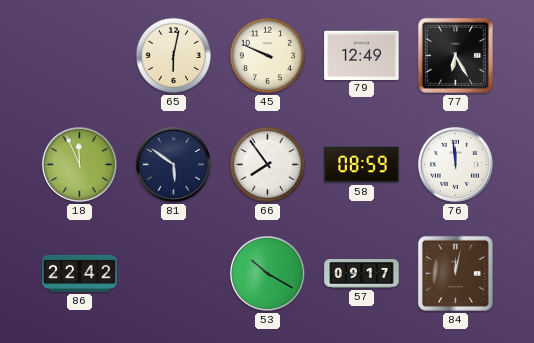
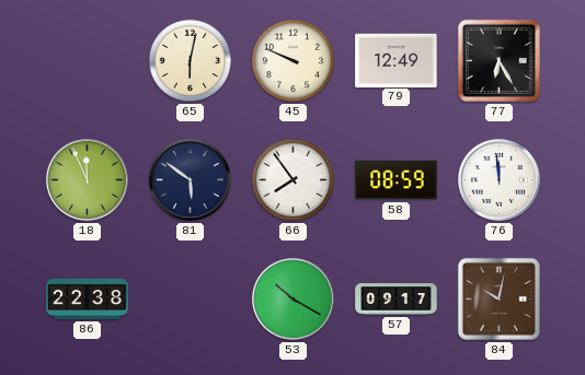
86: 22:42 -> 22:38 (88, 298)
84: 12:02 -> 10:02 (498, 298)
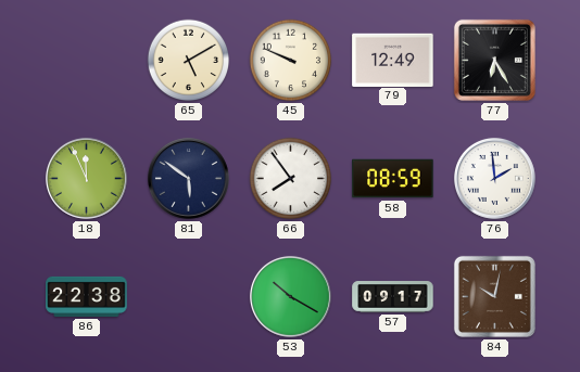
65: 6:02 -> 5:10 (189, 61)
76: 11:59 -> 1:59 (494, 178)
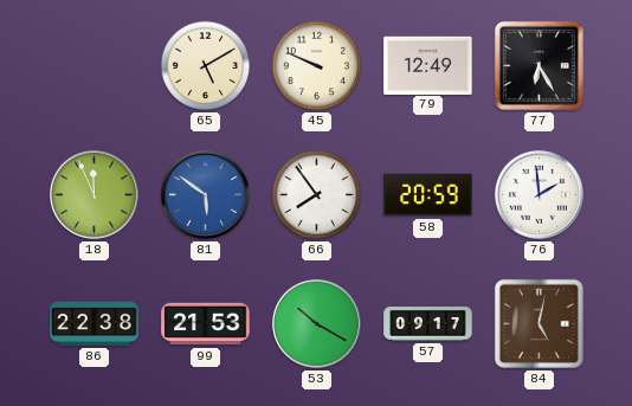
81 dial: navy -> blue (205, 194)
58: 08:59 -> 20:59 (428, 195)
99: none -> 21:53 (206, 324)
84: 10:02 -> 5:02 (539, 323)
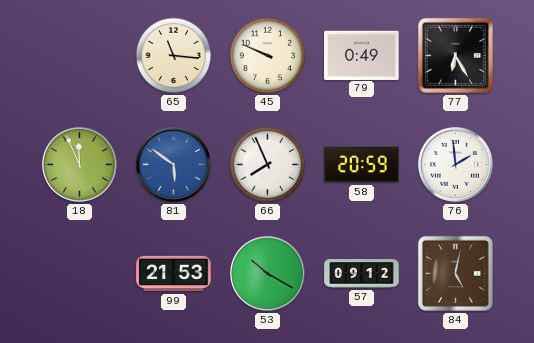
65: 5:10 -> 11:16 (174, 56)
79: 12:49 -> 0:49 (362, 55)
66: 7:54 -> 7:56 (268, 165)
86: 22:38 -> none (95, 323)
57: 09:17 -> 09:12 (362, 274)
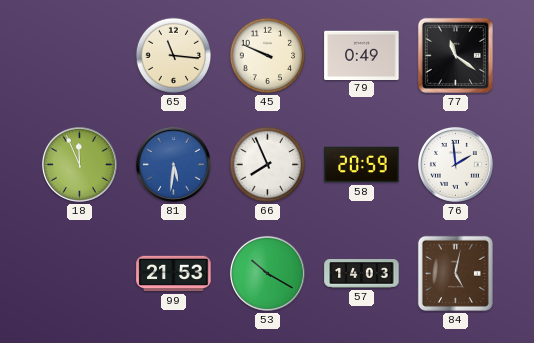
77: 6:25 -> 11:21 (455, 55)
81: 5:51 -> 5:31 (173, 164)
57: 09:12 -> 14:03 (362, 274)
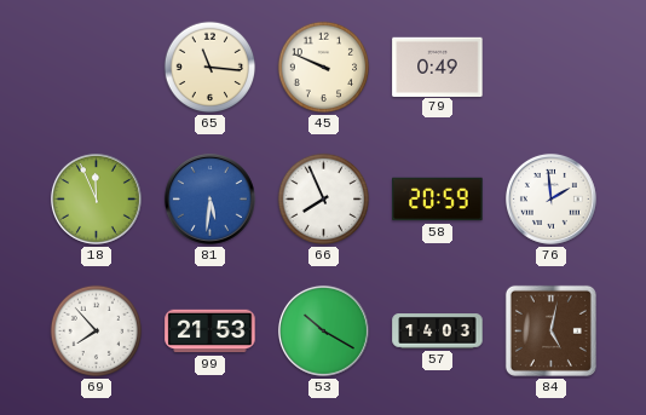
77: 11:21 -> none (455, 55)
69: none -> 7:53 (97, 332)
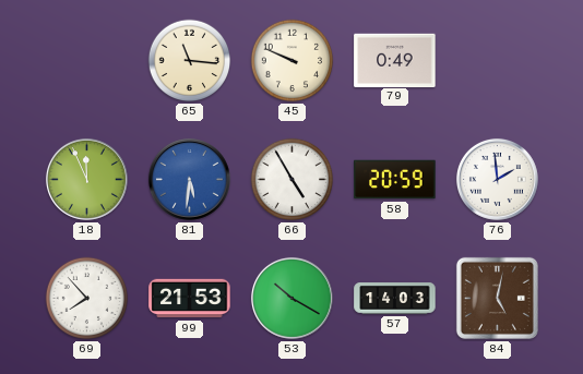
66: 7:56 -> 4:55 (293, 180)
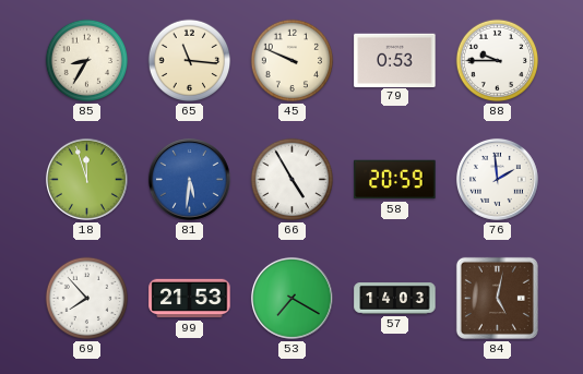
85: none -> 8:35 (87, 61)
79: 0:49 -> 0:53 (395, 60)
88: none -> 9:45 (498, 61)
18: 11:56 -> 11:57 (86, 179)
53: 10:20 -> 7:20 (291, 298)
